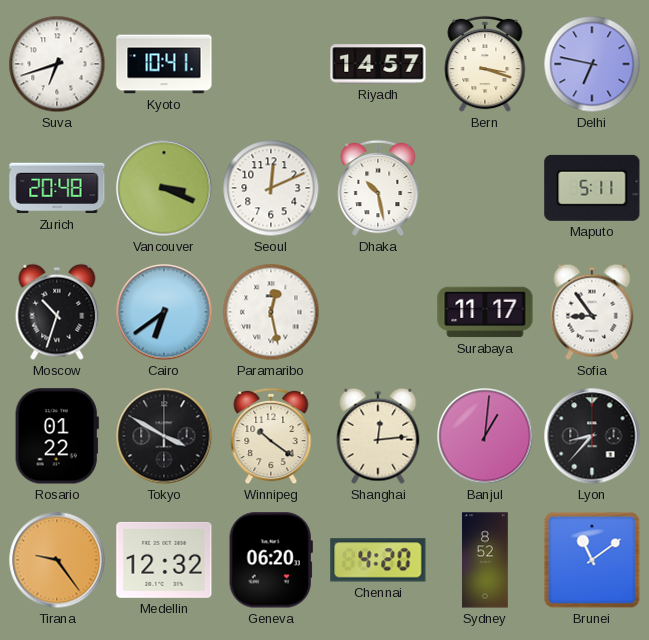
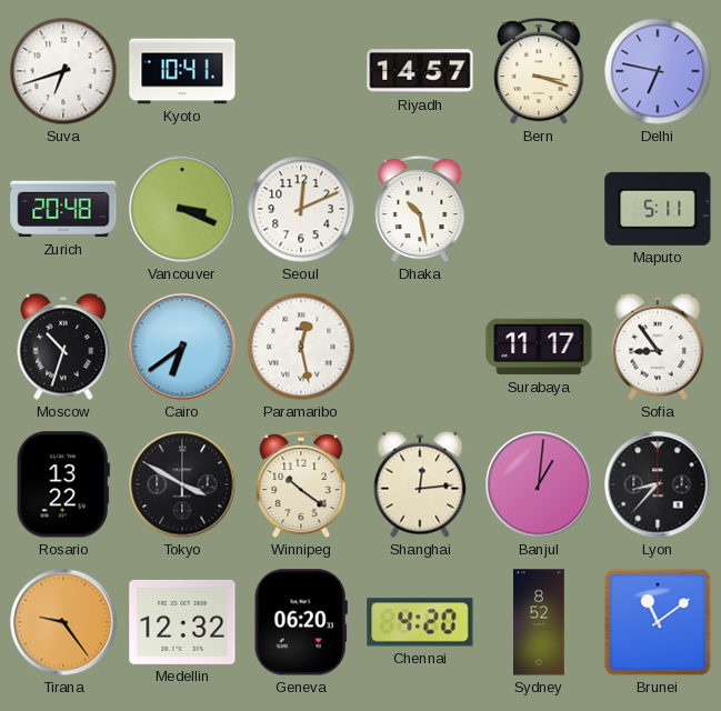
Rosario: 01:22 -> 13:22 (63, 484)
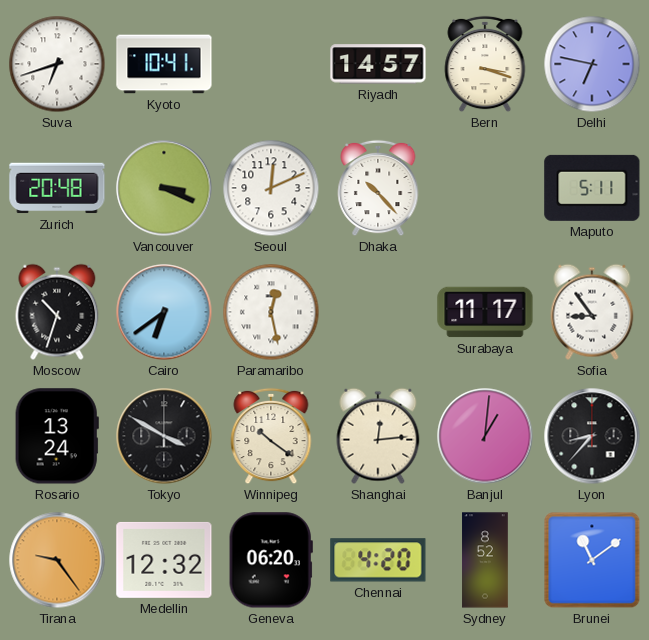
Dhaka: 10:28 -> 10:23 (378, 188)
Rosario: 13:22 -> 13:24 (57, 436)
